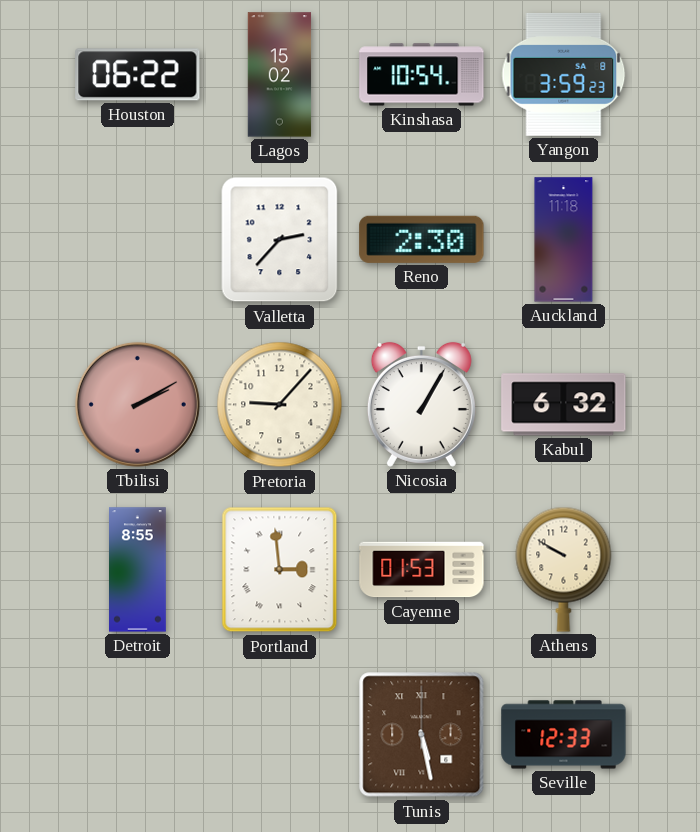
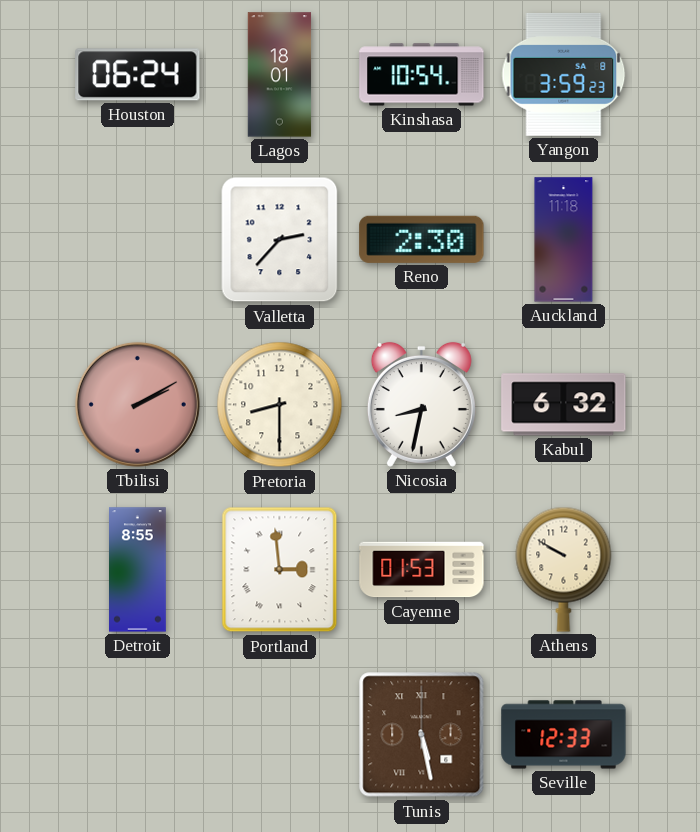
Houston: 06:22 -> 06:24 (138, 75)
Lagos: 15:02 -> 18:01 (280, 75)
Pretoria: 9:07 -> 8:30 (280, 405)
Nicosia: 1:05 -> 8:32 (421, 404)
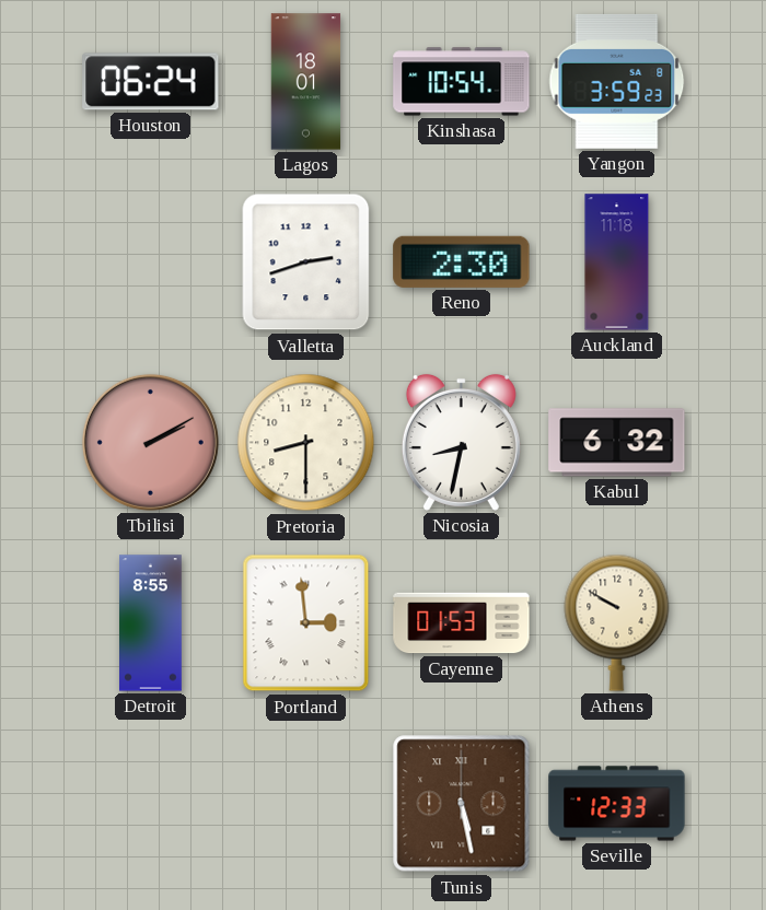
Valletta: 2:37 -> 2:42 (306, 262)
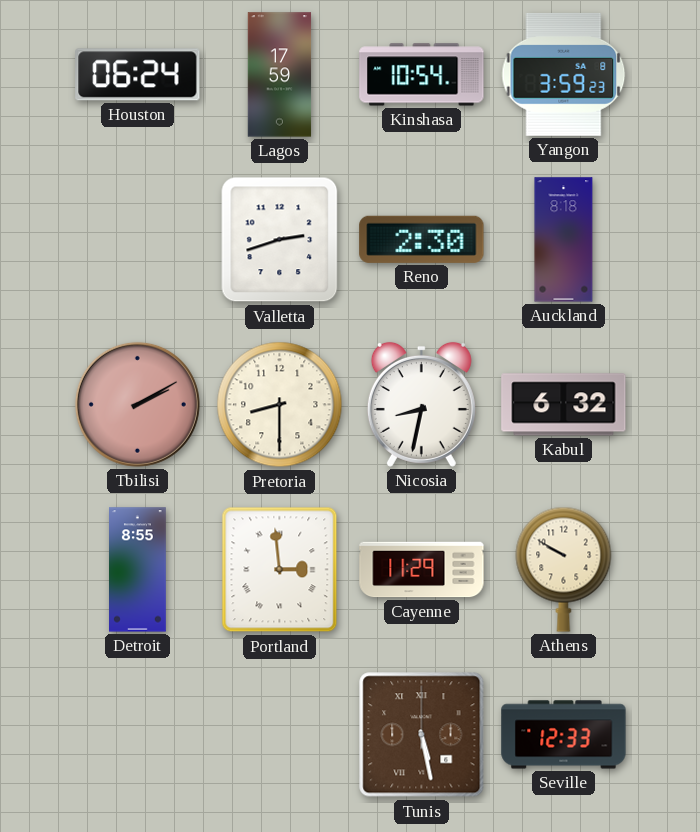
Lagos: 18:01 -> 17:59 (280, 75)
Auckland: 11:18 -> 8:18 (564, 240)
Cayenne: 01:53 -> 11:29 (422, 570)
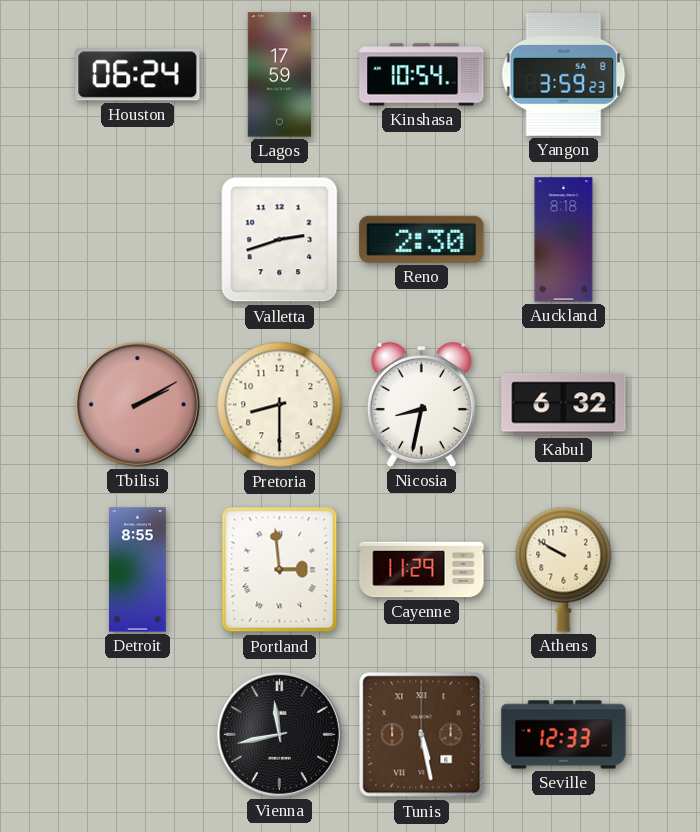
Vienna: none -> 11:43 (279, 734)
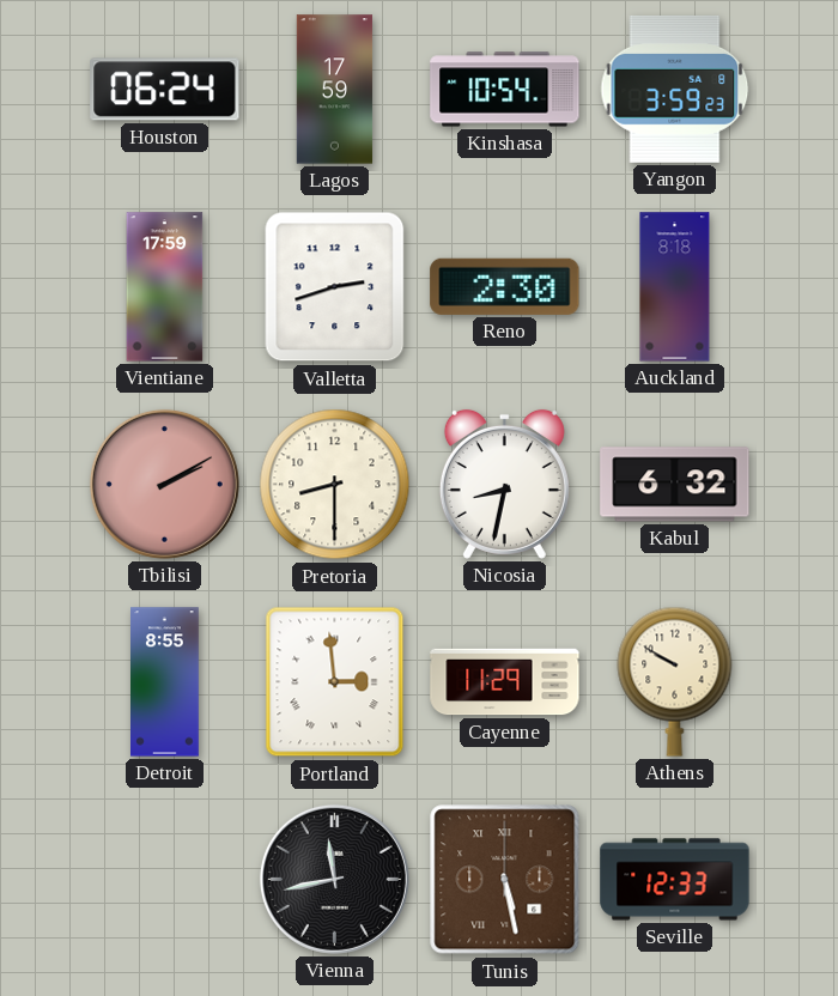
Vientiane: none -> 17:59 (165, 287)
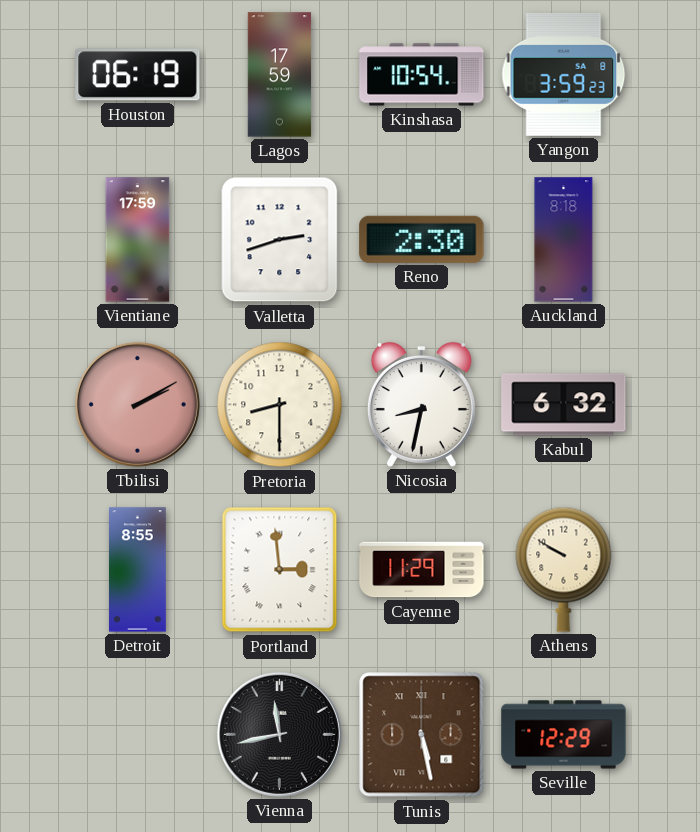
Houston: 06:24 -> 06:19 (138, 75)
Seville: 12:33 -> 12:29 (564, 735)
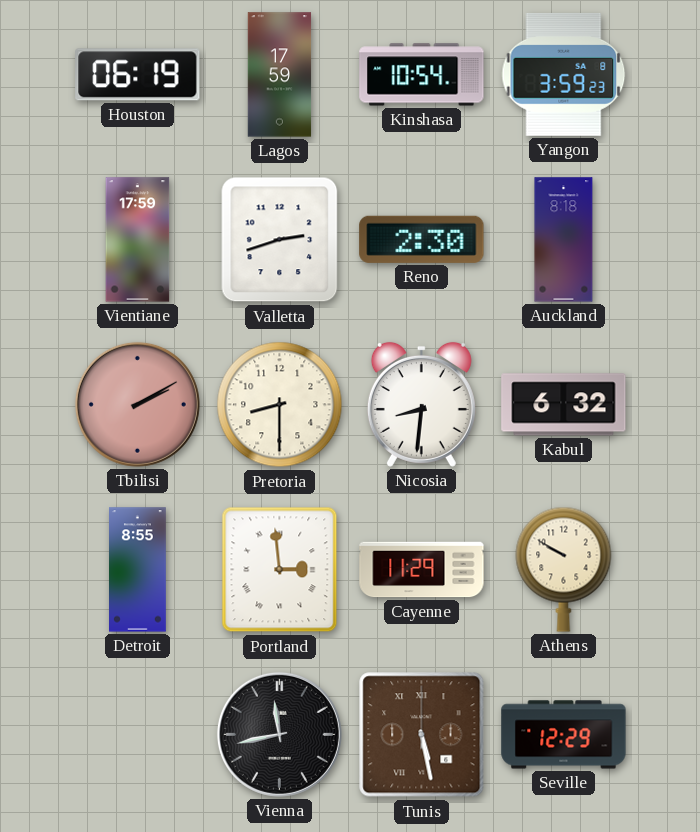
Nicosia: 8:32 -> 8:31 (421, 404)
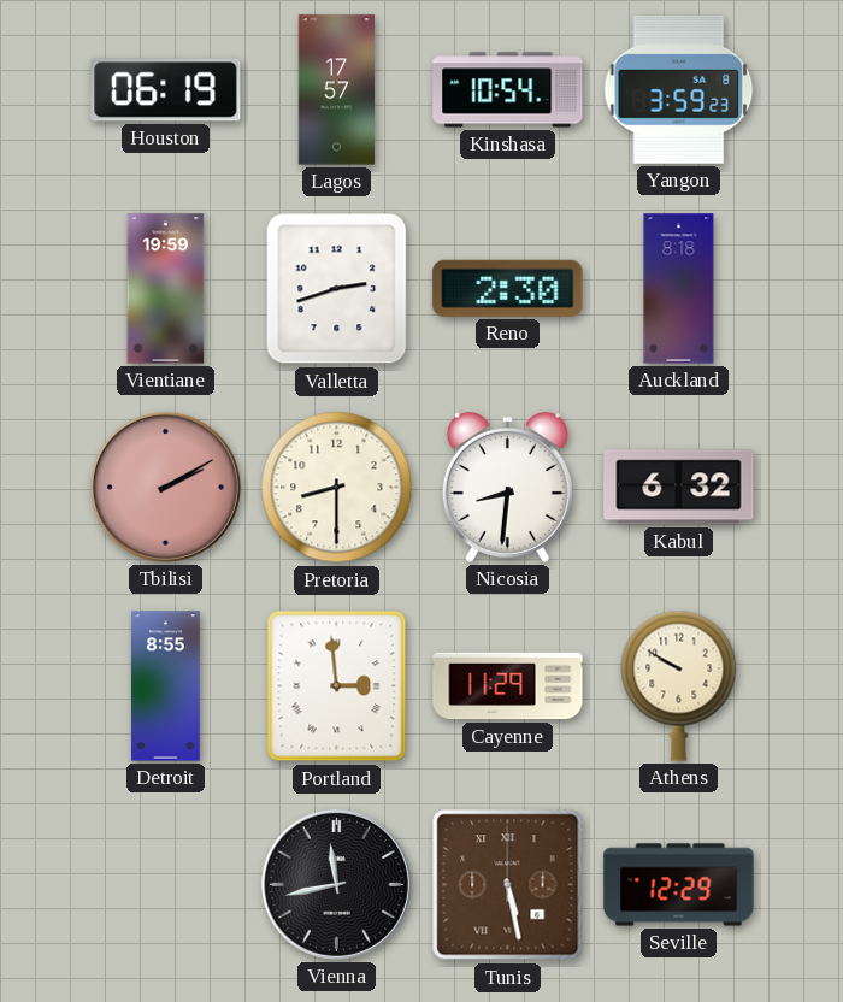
Lagos: 17:59 -> 17:57 (337, 90)
Vientiane: 17:59 -> 19:59 (166, 289)
